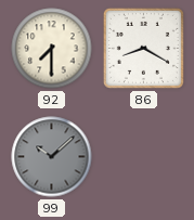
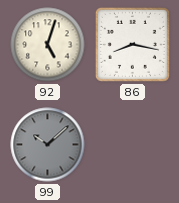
92: 7:30 -> 5:03 (48, 45)
86: 8:20 -> 8:17 (132, 44)
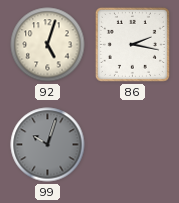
86: 8:17 -> 2:17 (132, 44)
99: 10:08 -> 10:03 (48, 145)
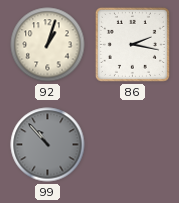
92: 5:03 -> 1:03 (48, 45)
99: 10:03 -> 10:53 (48, 145)
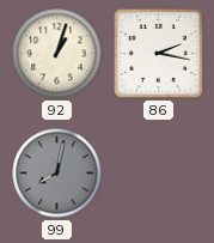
99: 10:53 -> 8:02 (57, 174)
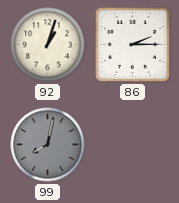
86: 2:17 -> 2:15 (132, 44)
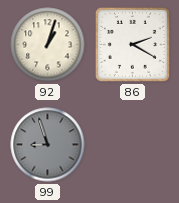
86: 2:15 -> 2:20 (132, 44)
99: 8:02 -> 8:57 (48, 145)
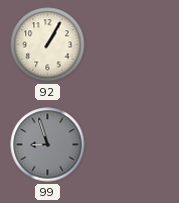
92: 1:03 -> 1:05 (48, 45)
86: 2:20 -> none (132, 44)
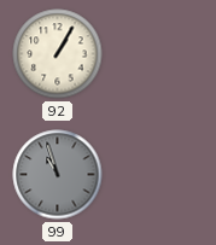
99: 8:57 -> 10:57 (58, 175)
